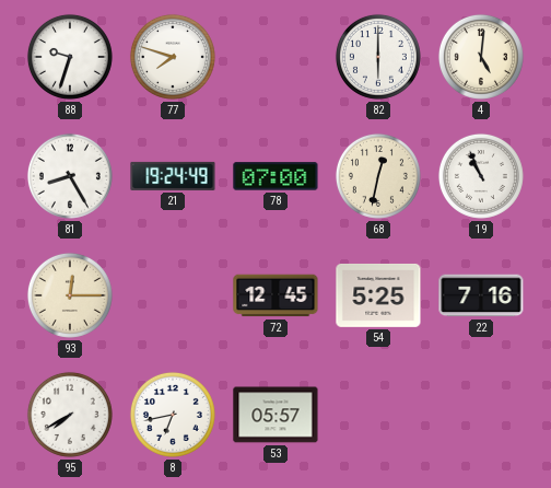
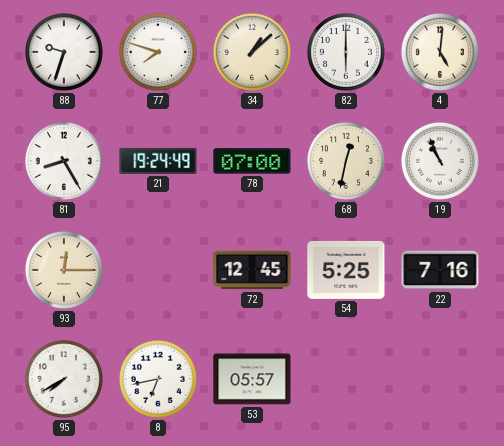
34: none -> 1:08 (252, 52)
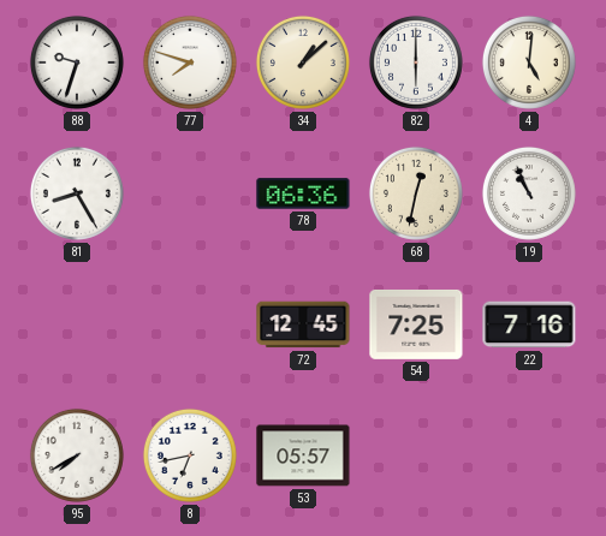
21: 19:24 -> none (158, 161)
78: 07:00 -> 06:36 (303, 193)
93: 12:15 -> none (64, 270)
54: 5:25 -> 7:25 (416, 324)
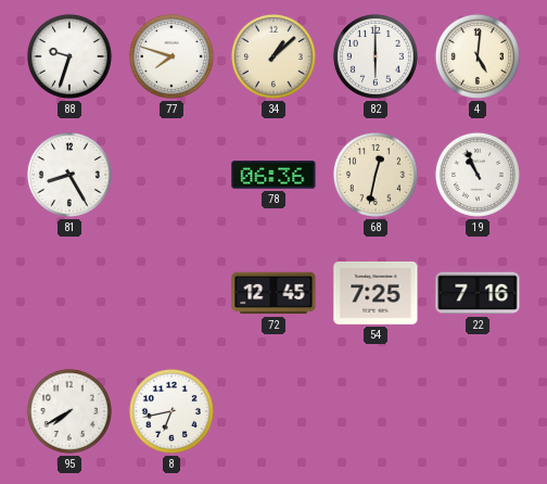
53: 05:57 -> none (303, 455)
